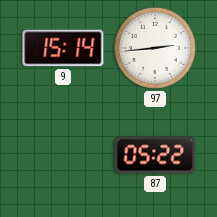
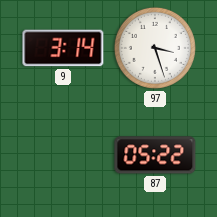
9: 15:14 -> 3:14 (63, 48)
97: 2:44 -> 3:27 (155, 48)
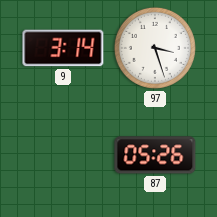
87: 05:22 -> 05:26 (155, 155)
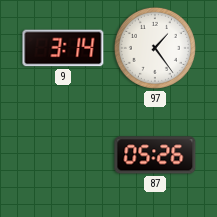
97: 3:27 -> 1:24 (155, 48)
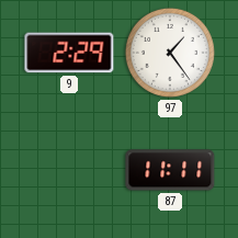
9: 3:14 -> 2:29 (69, 53)
87: 05:26 -> 11:11 (170, 170)
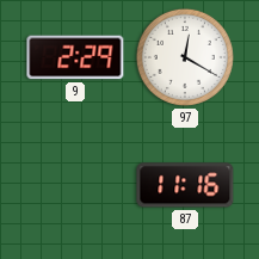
97: 1:24 -> 12:20 (185, 57)
87: 11:11 -> 11:16 (185, 185)
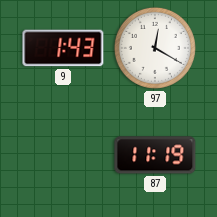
9: 2:29 -> 1:43 (63, 48)
87: 11:16 -> 11:19 (155, 155)
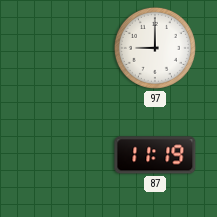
9: 1:43 -> none (63, 48)
97: 12:20 -> 9:00 (155, 48)
